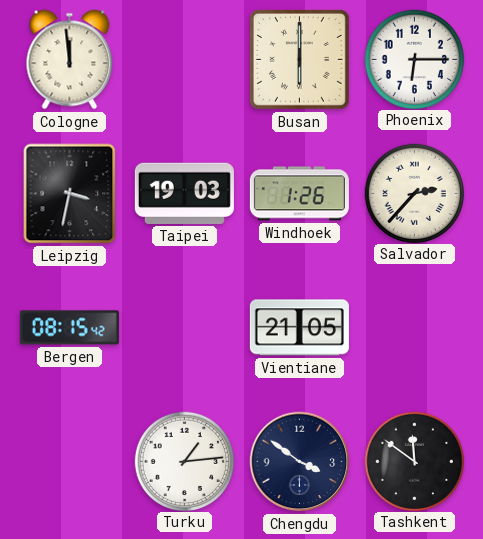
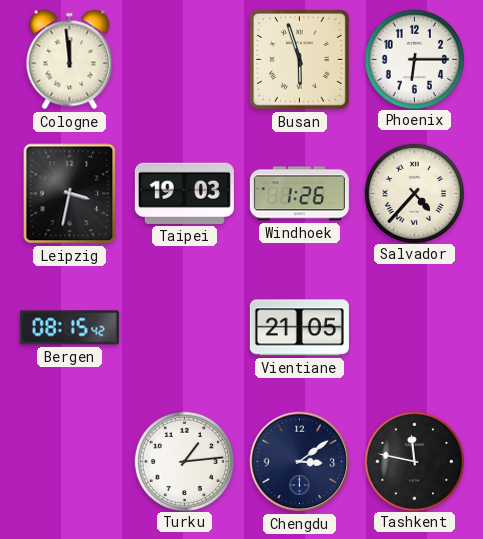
Busan: 6:00 -> 5:57 (299, 59)
Salvador: 2:37 -> 4:37 (414, 193)
Chengdu: 3:51 -> 3:09 (300, 462)
Tashkent: 11:51 -> 11:47 (414, 461)
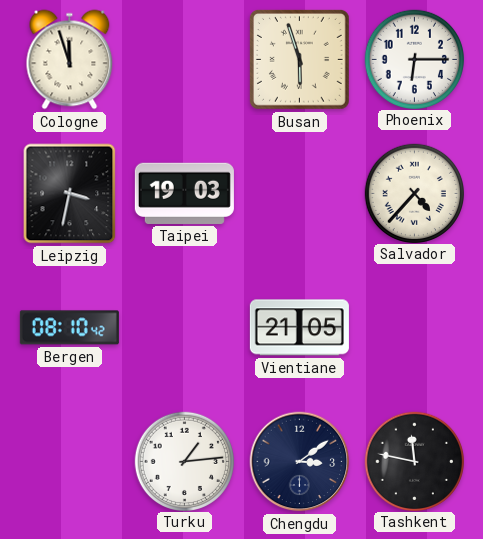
Cologne: 11:59 -> 11:57 (70, 60)
Windhoek: 1:26 -> none (299, 194)
Bergen: 08:15 -> 08:10 (69, 328)
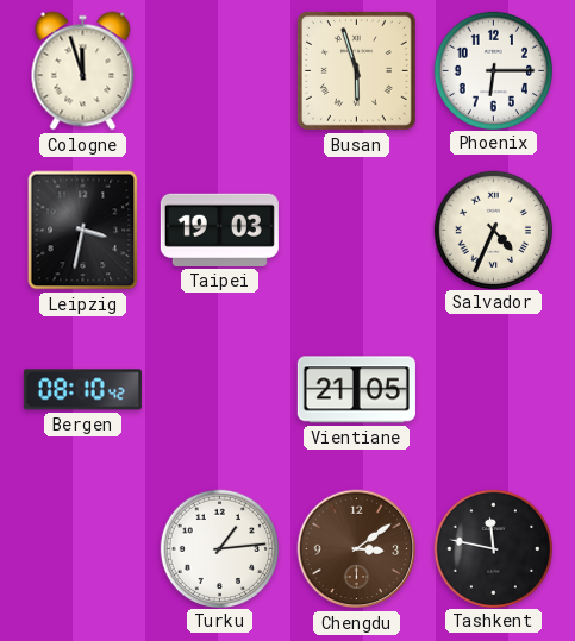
Salvador: 4:37 -> 4:34 (493, 230)
Chengdu dial: navy -> brown (357, 549)
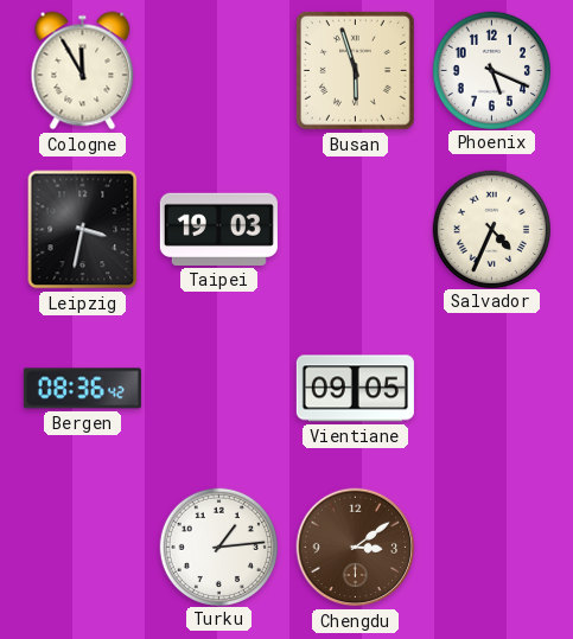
Cologne: 11:57 -> 11:55 (83, 71)
Phoenix: 6:15 -> 5:19 (491, 70)
Bergen: 08:10 -> 08:36 (82, 389)
Vientiane: 21:05 -> 09:05 (355, 389)
Tashkent: 11:47 -> none (493, 548)
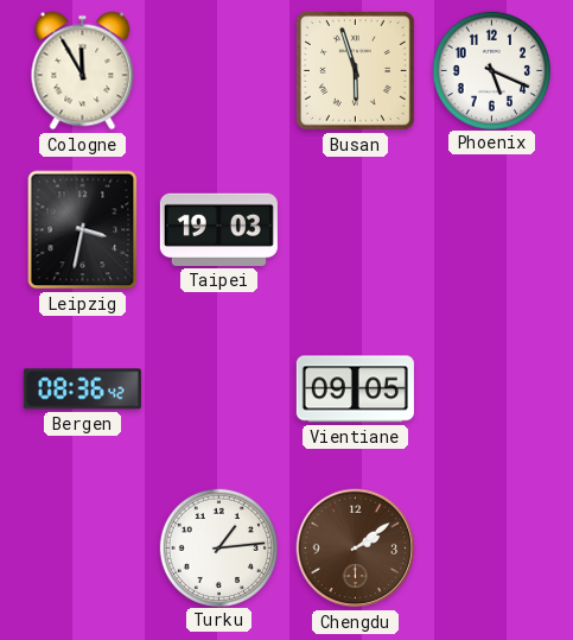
Salvador: 4:34 -> none (491, 229)
Chengdu: 3:09 -> 2:09 (356, 549)
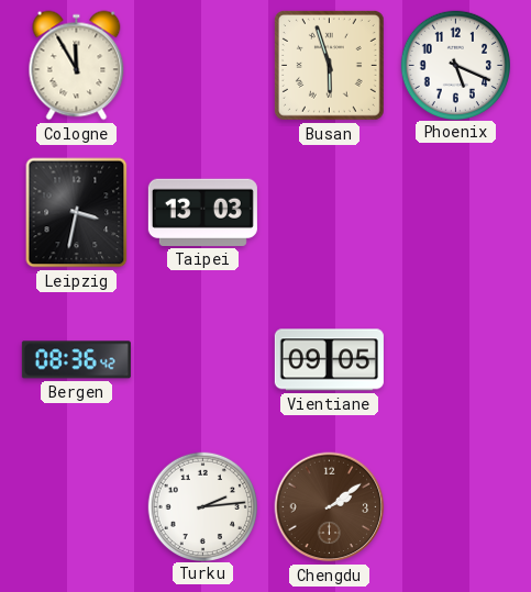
Taipei: 19:03 -> 13:03 (202, 212)
Turku: 1:14 -> 2:14 (202, 506)
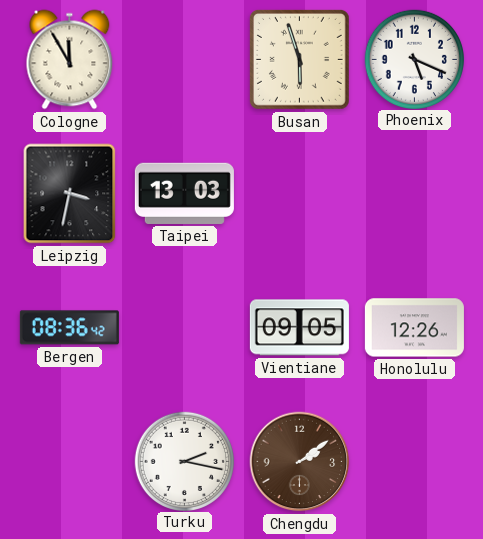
Honolulu: none -> 12:26 (414, 328)
Turku: 2:14 -> 2:17 (184, 461)
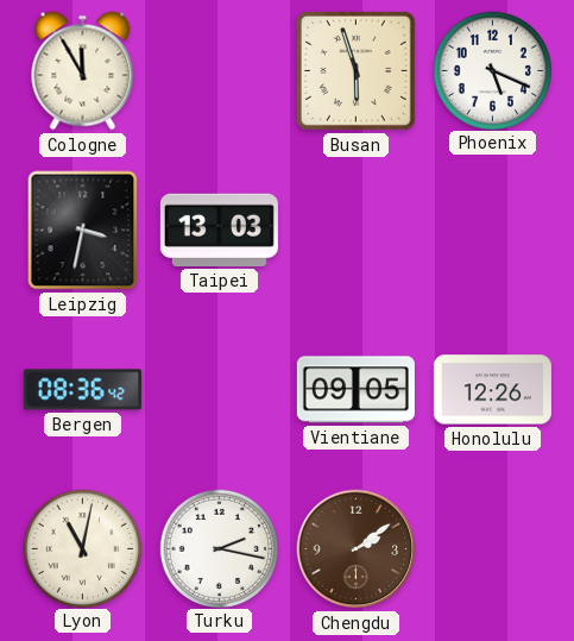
Lyon: none -> 11:02 (82, 548)
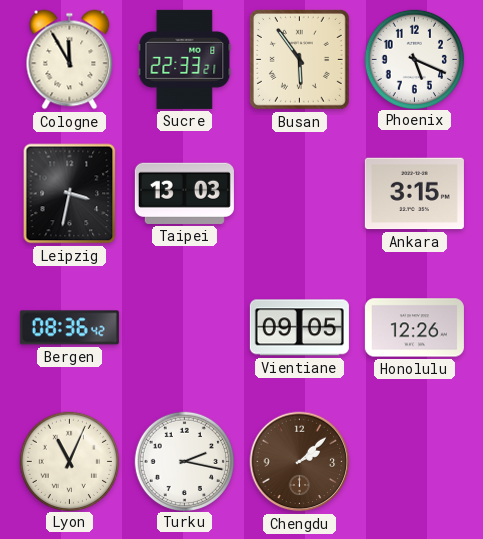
Sucre: none -> 22:33 (185, 59)
Busan: 5:57 -> 5:54 (299, 59)
Ankara: none -> 3:15 (414, 194)
Lyon: 11:02 -> 11:04 (69, 461)
Chengdu: 2:09 -> 2:08 (300, 462)
